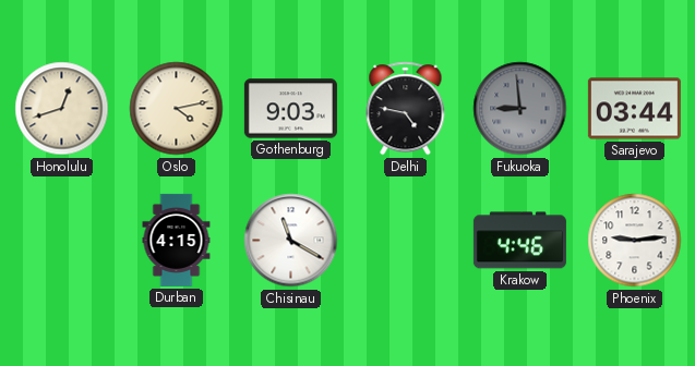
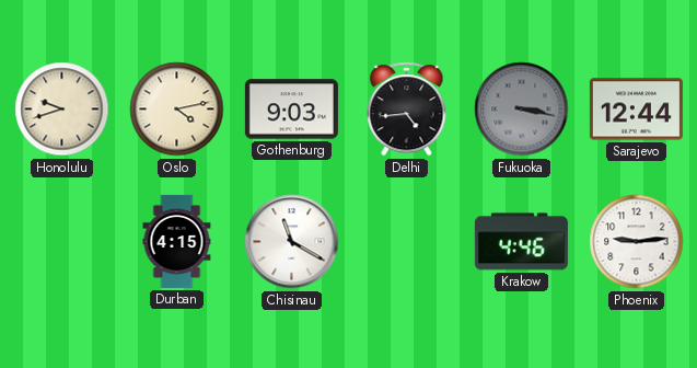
Honolulu: 12:42 -> 9:42 (62, 110)
Delhi: 4:47 -> 4:44 (407, 110)
Fukuoka: 8:59 -> 3:17 (522, 110)
Sarajevo: 03:44 -> 12:44 (636, 110)
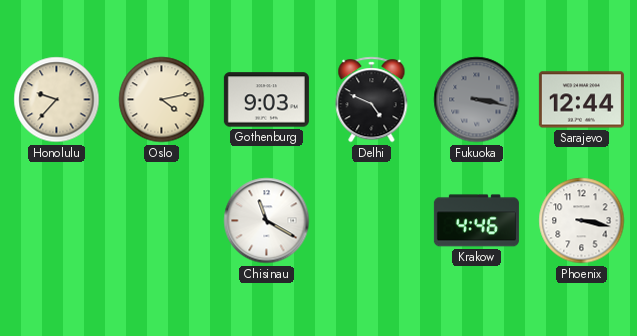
Honolulu: 9:42 -> 9:37 (57, 100)
Delhi: 4:44 -> 4:49 (372, 100)
Durban: 4:15 -> none (177, 241)
Phoenix: 9:14 -> 3:17 (582, 221)
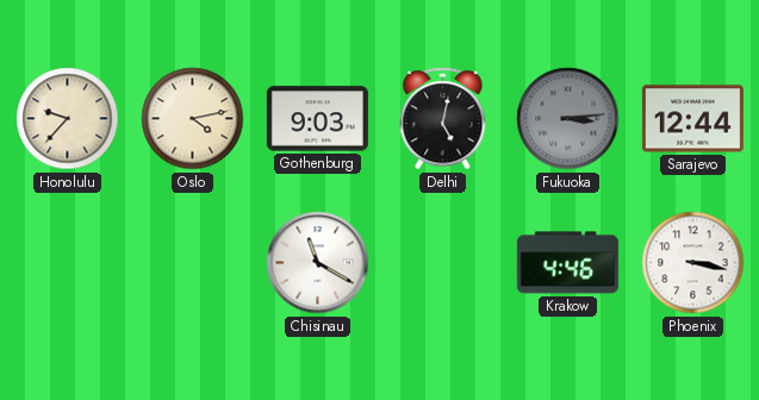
Delhi: 4:49 -> 5:02 (443, 119)
Fukuoka: 3:17 -> 3:14 (568, 119)
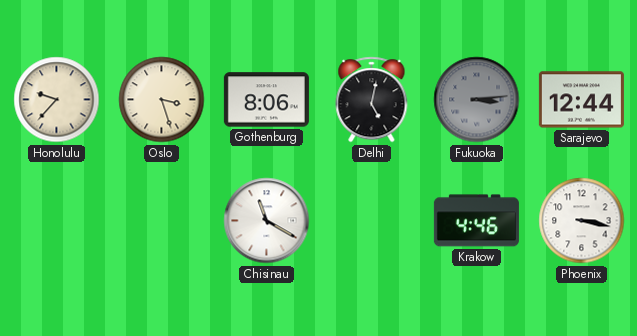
Oslo: 4:13 -> 3:27 (162, 100)
Gothenburg: 9:03 -> 8:06 (266, 100)
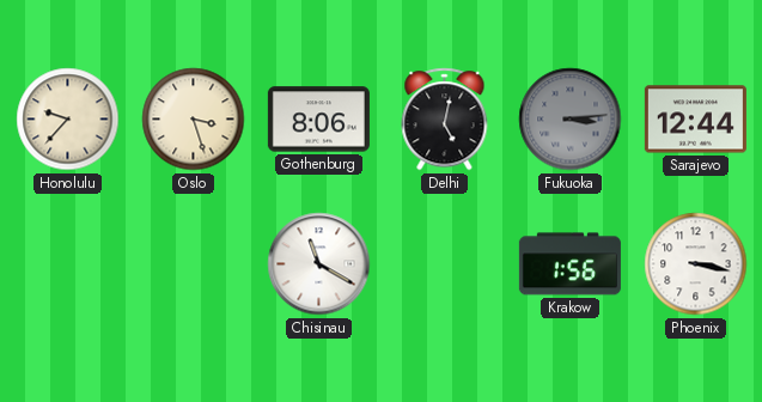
Krakow: 4:46 -> 1:56 (569, 264)
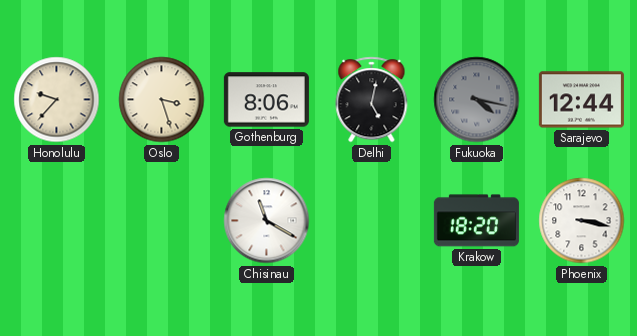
Fukuoka: 3:14 -> 4:17 (477, 100)
Krakow: 1:56 -> 18:20 (476, 221)
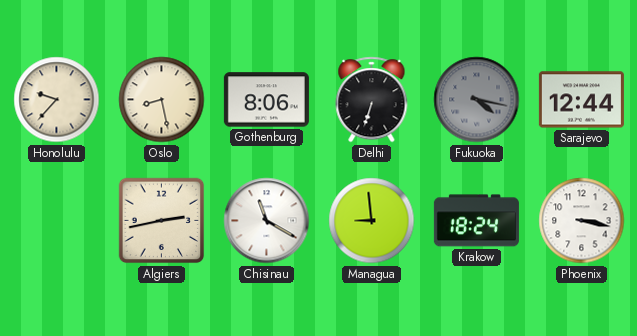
Oslo: 3:27 -> 8:28 (162, 100)
Delhi: 5:02 -> 6:33 (372, 100)
Algiers: none -> 2:43 (162, 221)
Managua: none -> 8:59 (372, 221)
Krakow: 18:20 -> 18:24 (476, 221)
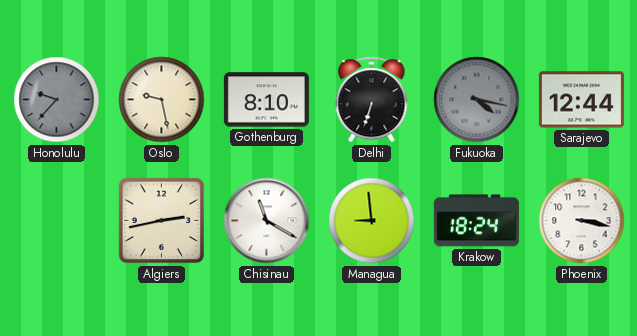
Honolulu dial: cream -> grey (57, 100)
Oslo: 8:28 -> 9:28 (162, 100)
Gothenburg: 8:06 -> 8:10 (266, 100)
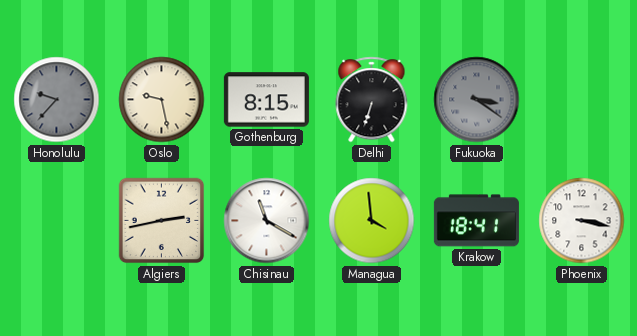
Gothenburg: 8:10 -> 8:15 (266, 100)
Fukuoka: 4:17 -> 3:21 (477, 100)
Sarajevo: 12:44 -> none (581, 100)
Managua: 8:59 -> 3:59 (372, 221)
Krakow: 18:24 -> 18:41 (476, 221)
